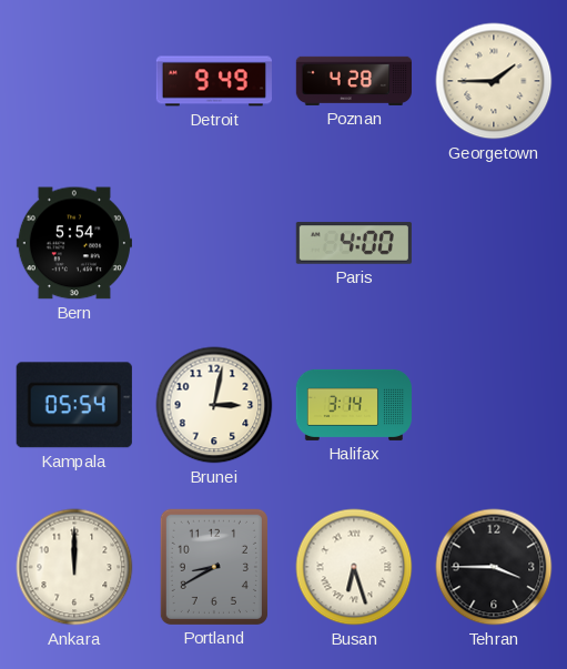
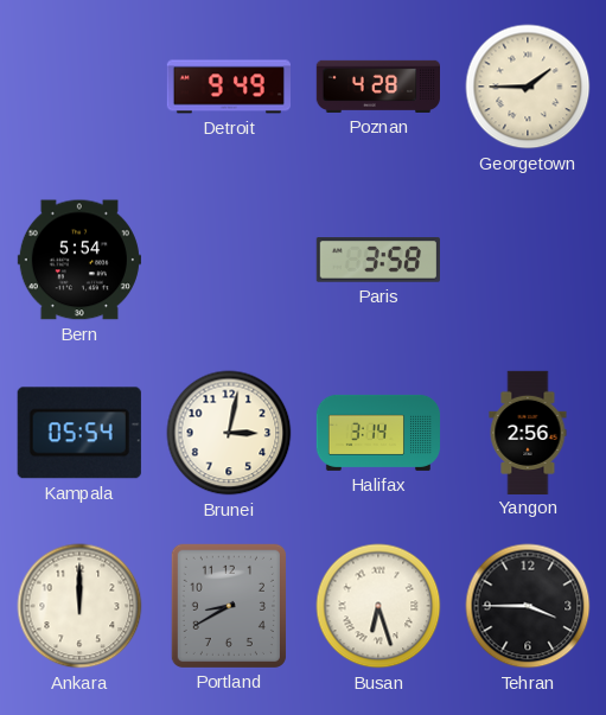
Paris: 4:00 -> 3:58 (378, 260)
Yangon: none -> 2:56 (528, 432)
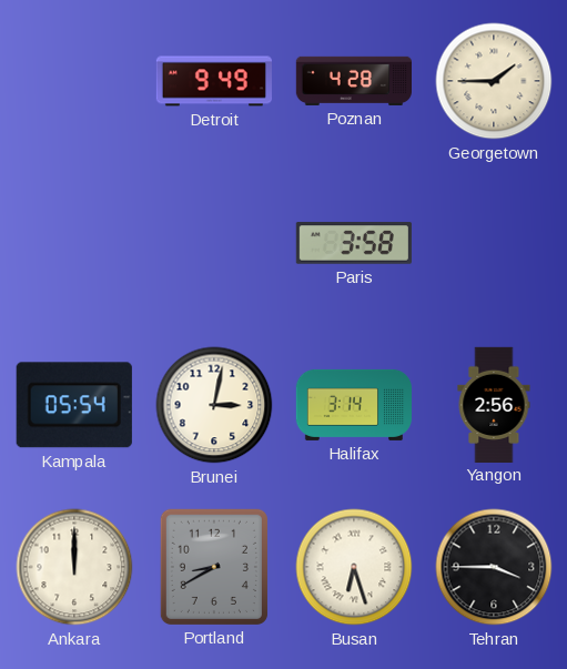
Bern: 5:54 -> none (79, 260)
